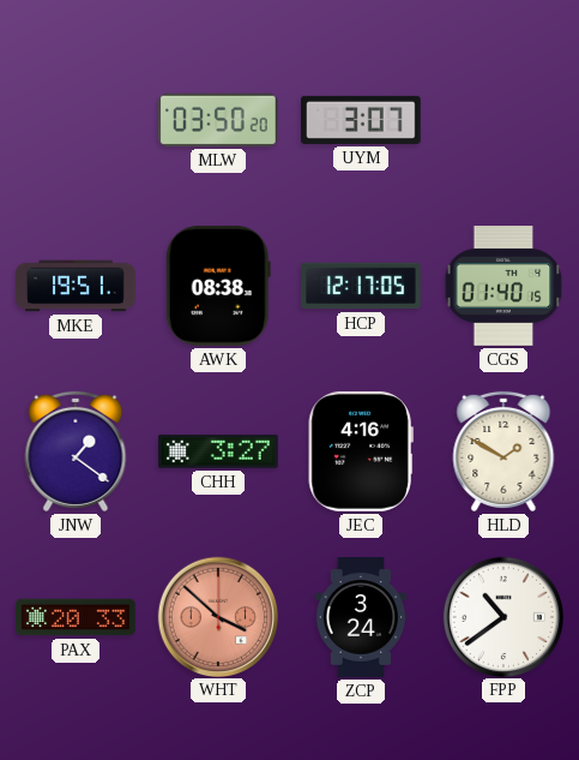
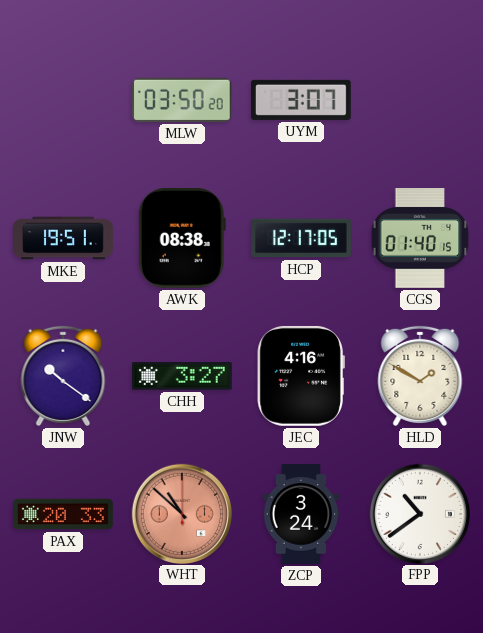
JNW: 1:21 -> 10:21 (63, 376)
WHT: 3:52 -> 10:52 (181, 513)
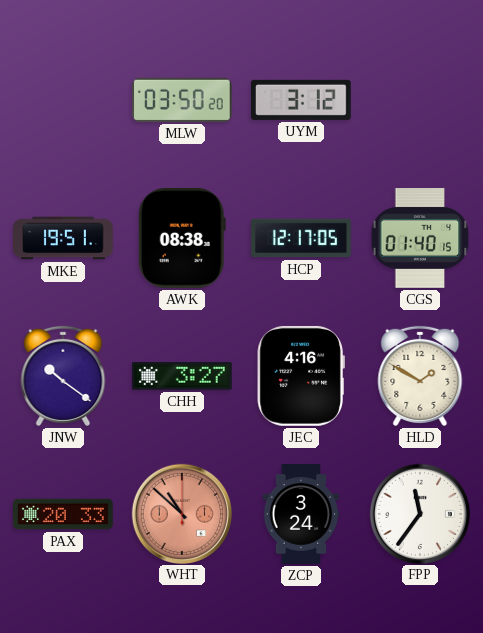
UYM: 3:07 -> 3:12 (302, 100)
FPP: 10:39 -> 11:36 (419, 513)
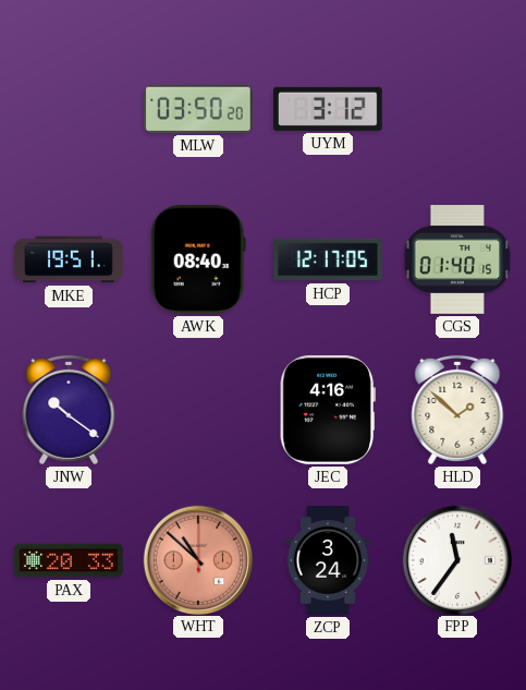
AWK: 08:38 -> 08:40 (198, 261)
CHH: 3:27 -> none (183, 376)
HLD: 1:50 -> 1:52 (457, 410)
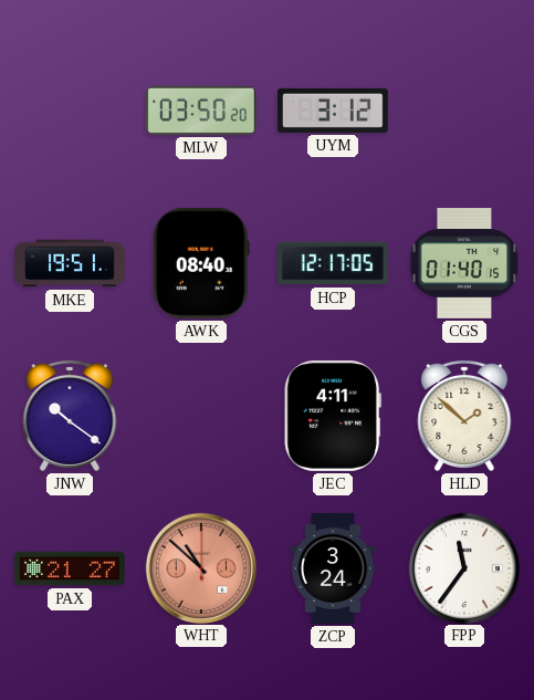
JEC: 4:16 -> 4:11 (333, 416)
PAX: 20:33 -> 21:27 (70, 568)
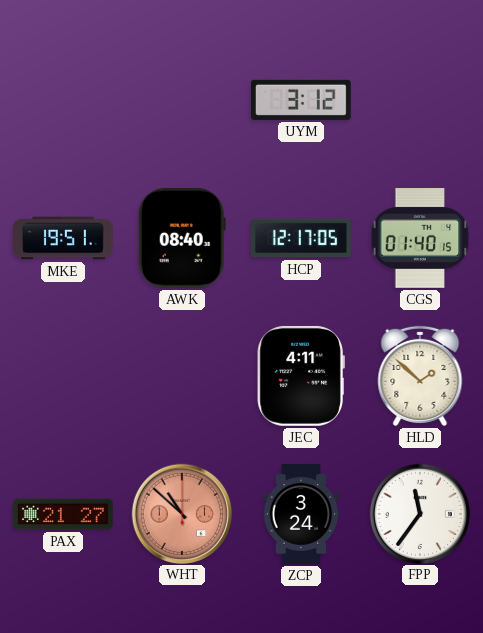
MLW: 03:50 -> none (201, 111)
JNW: 10:21 -> none (70, 416)
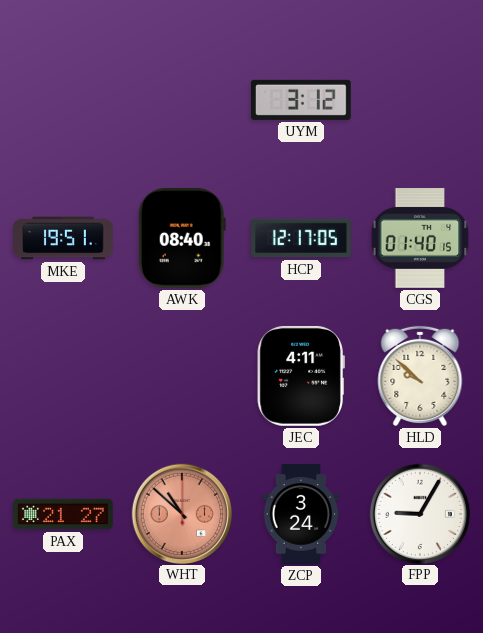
HLD: 1:52 -> 9:52 (420, 376)
FPP: 11:36 -> 9:05 (419, 513)
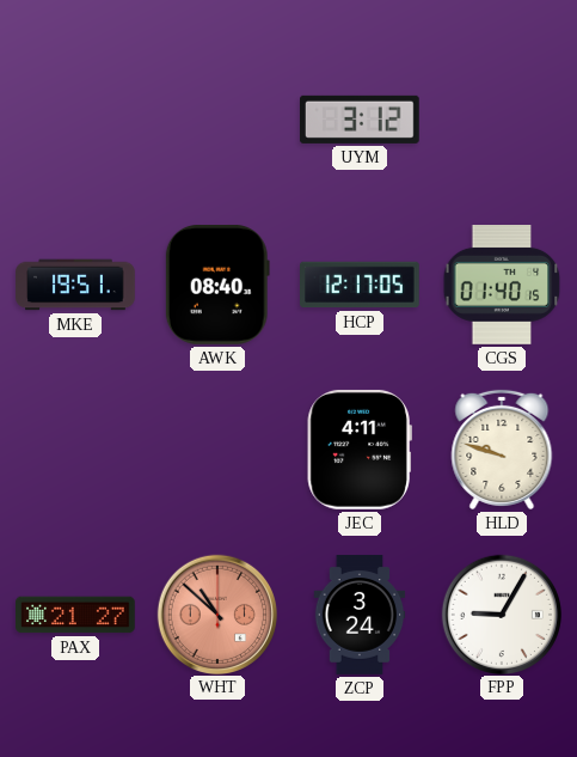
HLD: 9:52 -> 9:48 (502, 450)
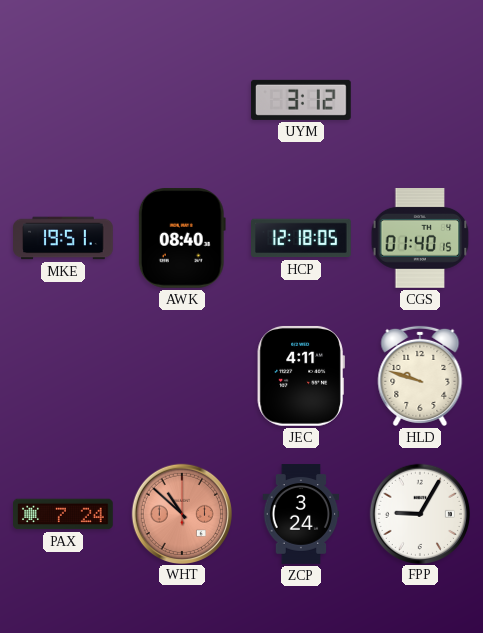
HCP: 12:17 -> 12:18 (302, 238)
PAX: 21:27 -> 7:24 (63, 514)
